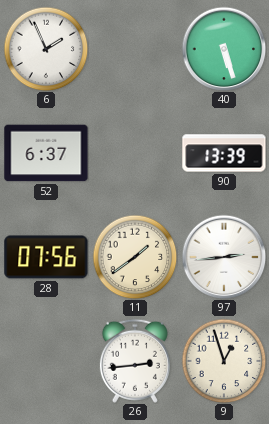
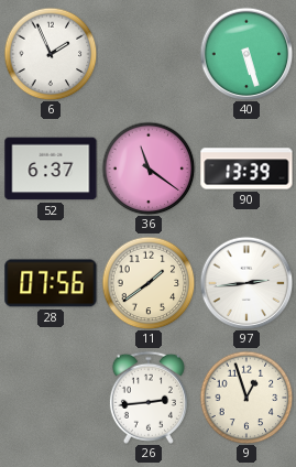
36: none -> 11:21 (149, 169)
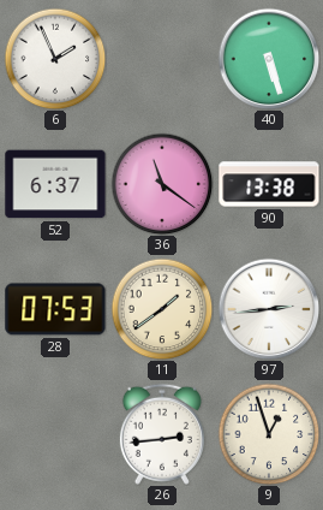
90: 13:39 -> 13:38 (269, 184)
28: 07:56 -> 07:53 (55, 309)
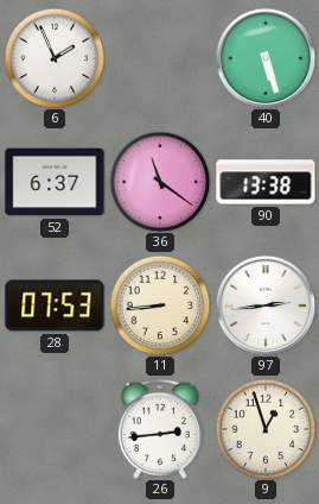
11: 1:39 -> 8:44 (160, 305)
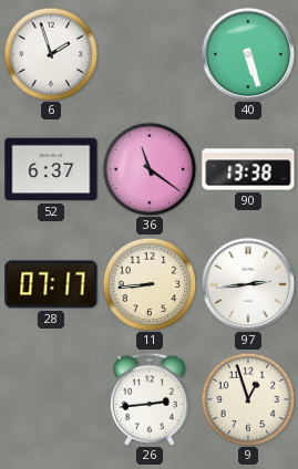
6: 1:56 -> 1:57 (51, 54)
28: 07:53 -> 07:17 (51, 284)
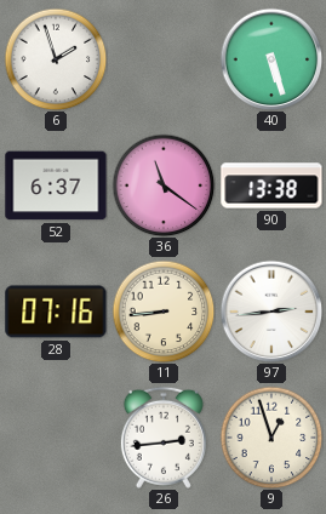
28: 07:17 -> 07:16 (56, 312)
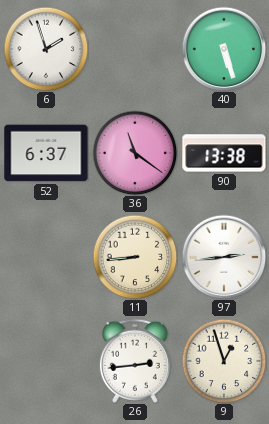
28: 07:16 -> none (56, 312)
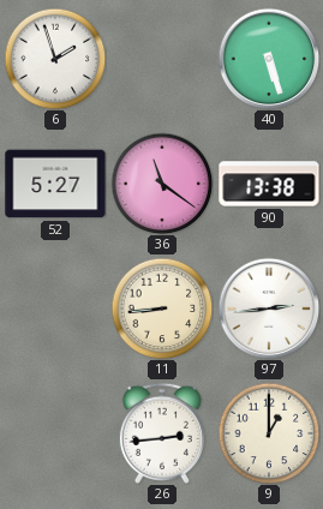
52: 6:37 -> 5:27 (55, 184)
9: 12:57 -> 1:00 (269, 433)
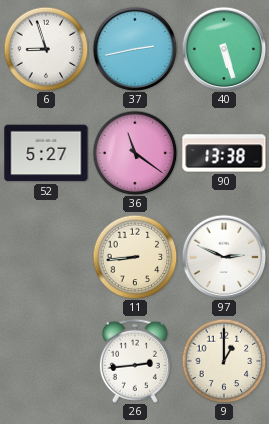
6: 1:57 -> 8:57 (46, 49)
37: none -> 2:43 (135, 49)
97: 2:44 -> 2:49 (224, 257)
